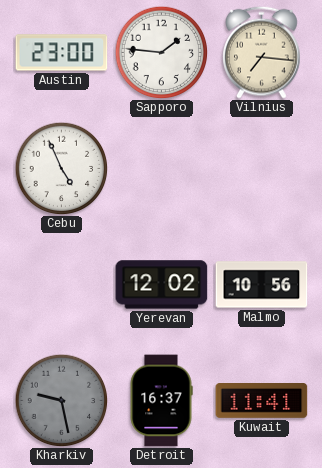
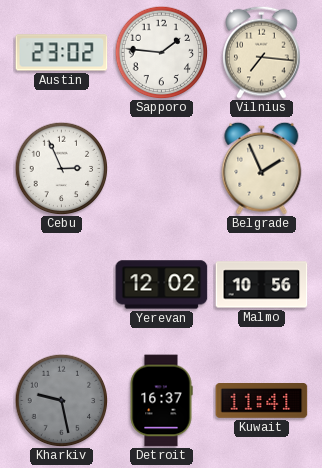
Austin: 23:00 -> 23:02 (62, 53)
Cebu: 4:56 -> 2:56 (61, 168)
Belgrade: none -> 1:56 (262, 168)
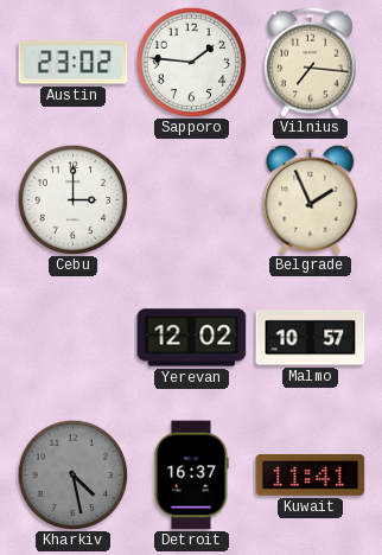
Cebu: 2:56 -> 3:00 (72, 199)
Malmo: 10:56 -> 10:57 (311, 338)
Kharkiv: 9:28 -> 4:28 (72, 474)
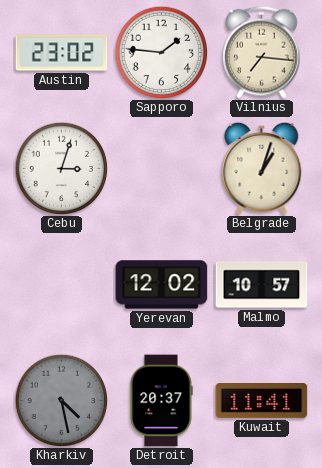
Cebu: 3:00 -> 3:03 (61, 168)
Belgrade: 1:56 -> 1:03 (262, 168)
Detroit: 16:37 -> 20:37 (161, 401)
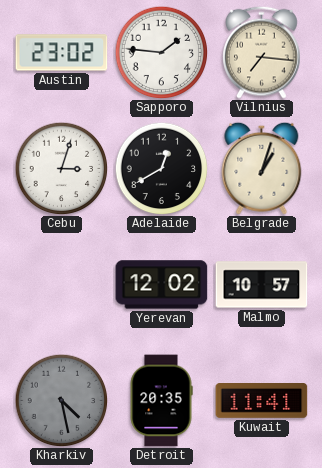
Adelaide: none -> 12:40 (161, 168)
Detroit: 20:37 -> 20:35 (161, 401)
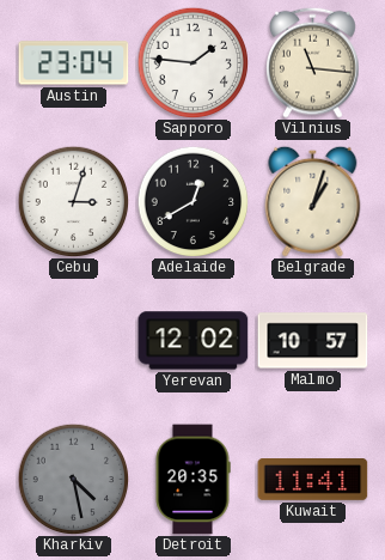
Austin: 23:02 -> 23:04 (74, 63)
Vilnius: 7:16 -> 11:16 (313, 62)
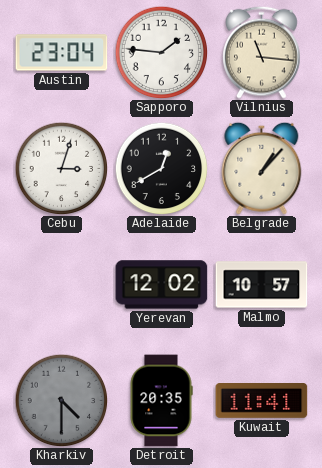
Belgrade: 1:03 -> 1:07 (262, 168)
Kharkiv: 4:28 -> 4:30 (61, 400)
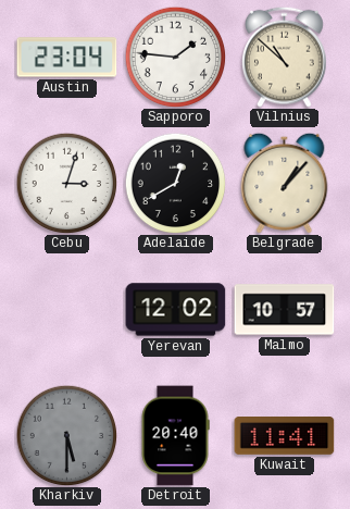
Vilnius: 11:16 -> 10:52 (285, 57)
Kharkiv: 4:30 -> 5:30 (66, 435)
Detroit: 20:35 -> 20:40 (175, 436)
